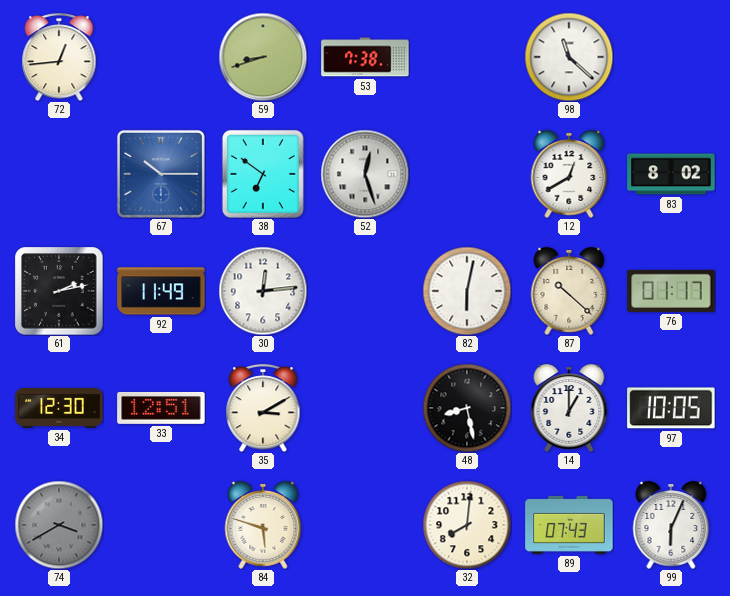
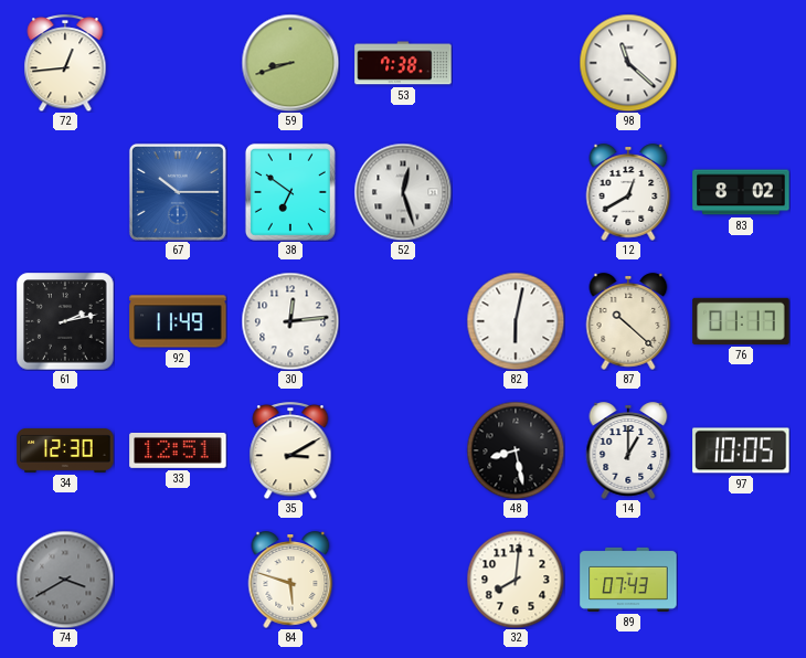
99: 6:04 -> none (671, 525)
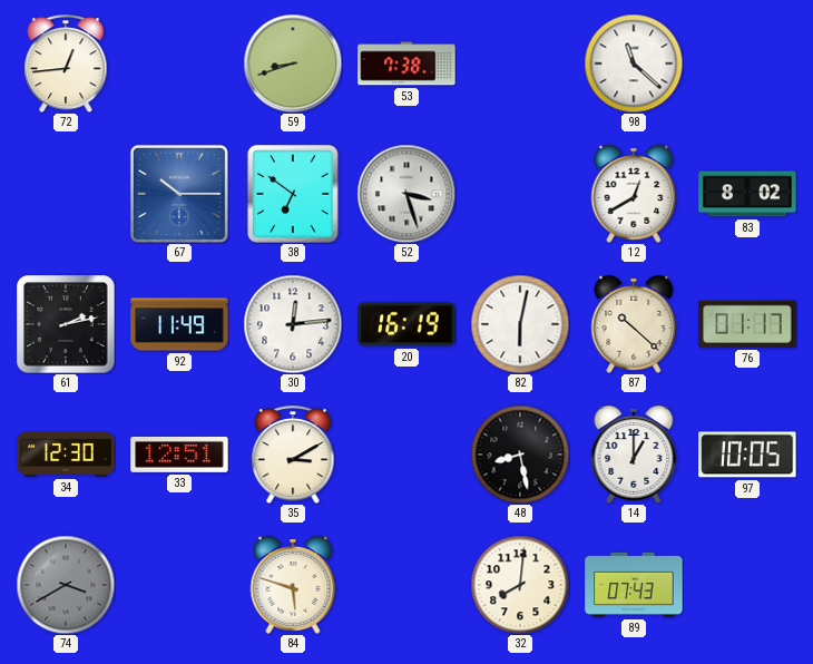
52: 12:27 -> 3:27 (406, 194)
20: none -> 16:19 (406, 324)
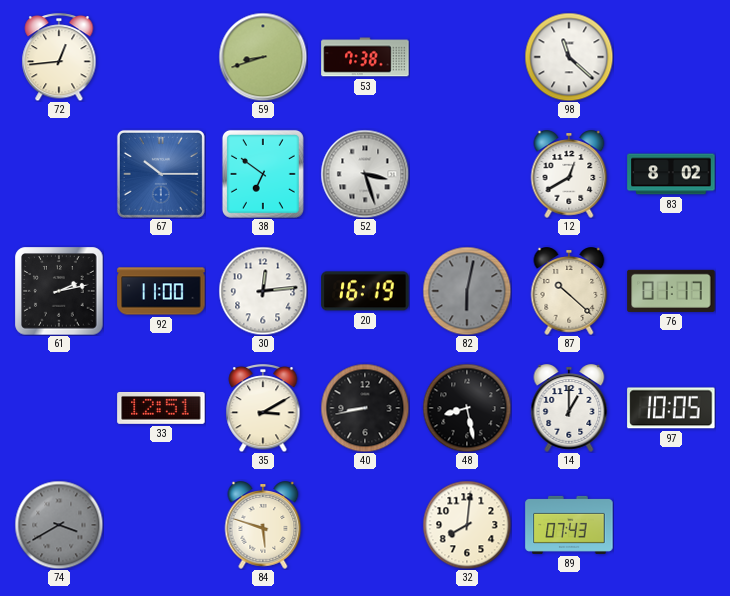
92: 11:49 -> 11:00 (161, 291)
82 dial: white -> grey (467, 291)
34: 12:30 -> none (66, 455)
40: none -> 8:43 (365, 408)
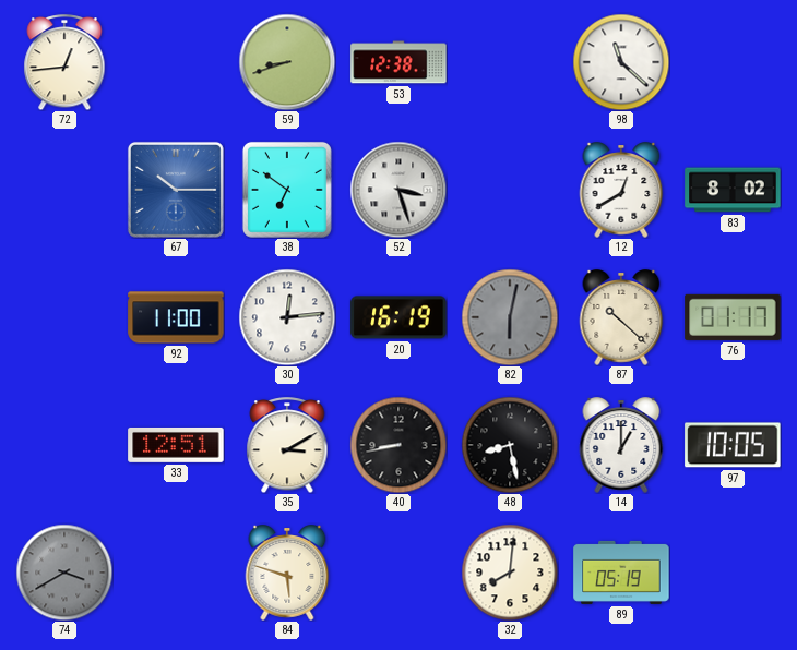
53: 7:38 -> 12:38 (398, 62)
61: 2:13 -> none (59, 291)
89: 07:43 -> 05:19 (621, 573)
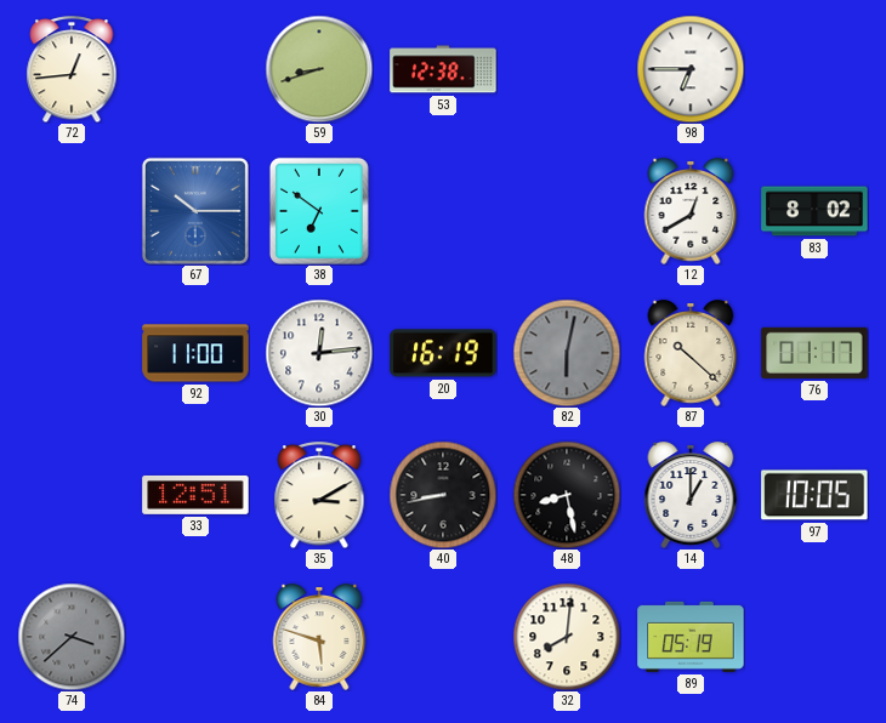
98: 11:22 -> 6:45 (691, 69)
52: 3:27 -> none (398, 190)
74: 3:40 -> 3:38 (72, 637)
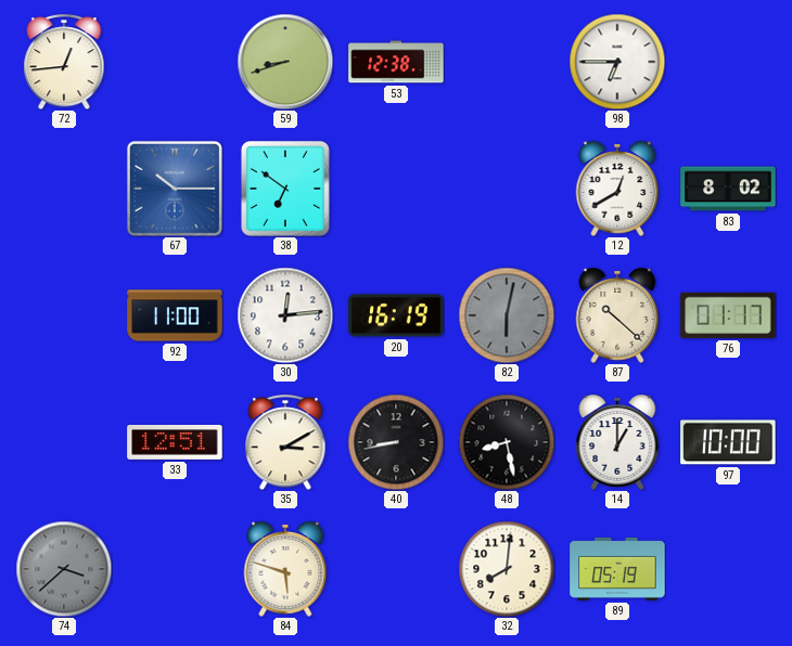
97: 10:05 -> 10:00 (728, 442)
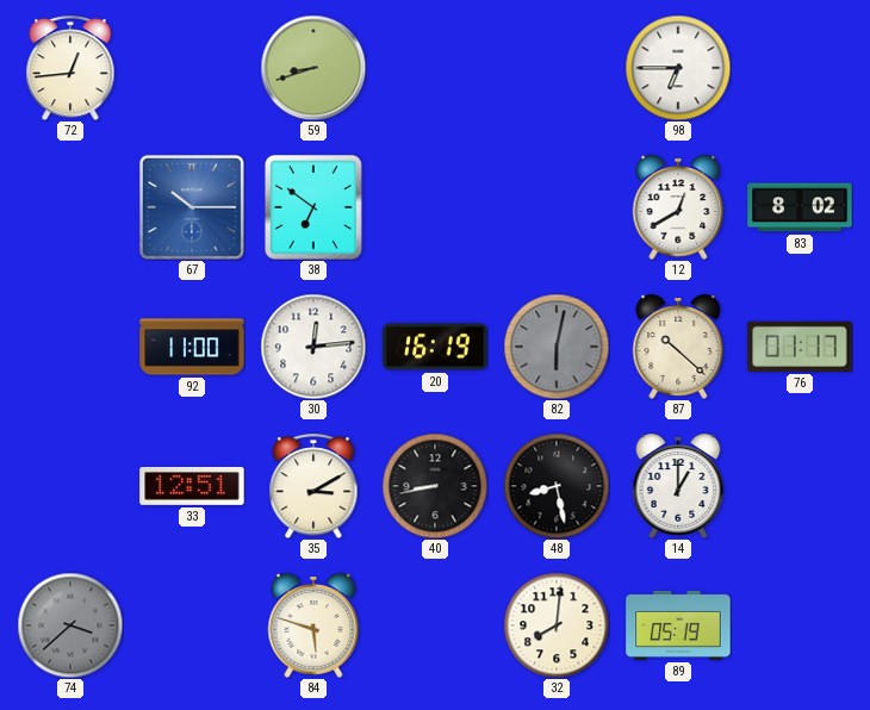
53: 12:38 -> none (396, 62)
97: 10:00 -> none (728, 442)
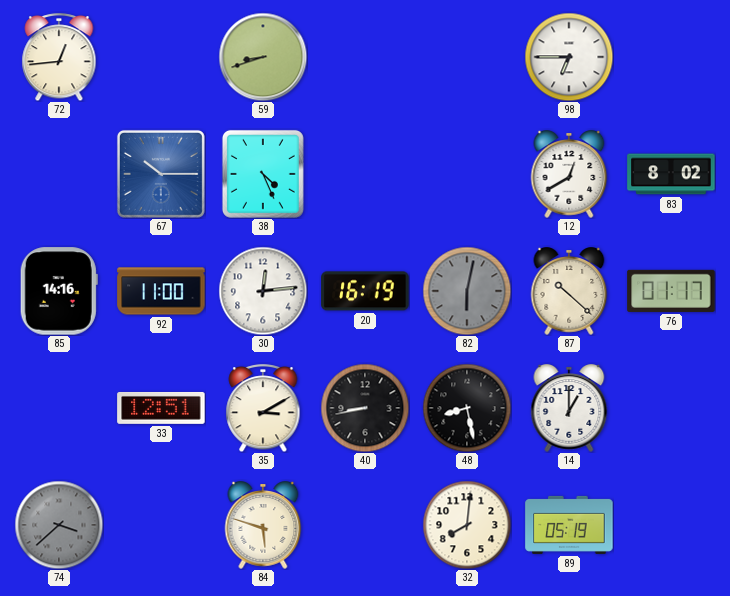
38: 6:51 -> 4:26 (263, 174)
85: none -> 14:16 (59, 291)
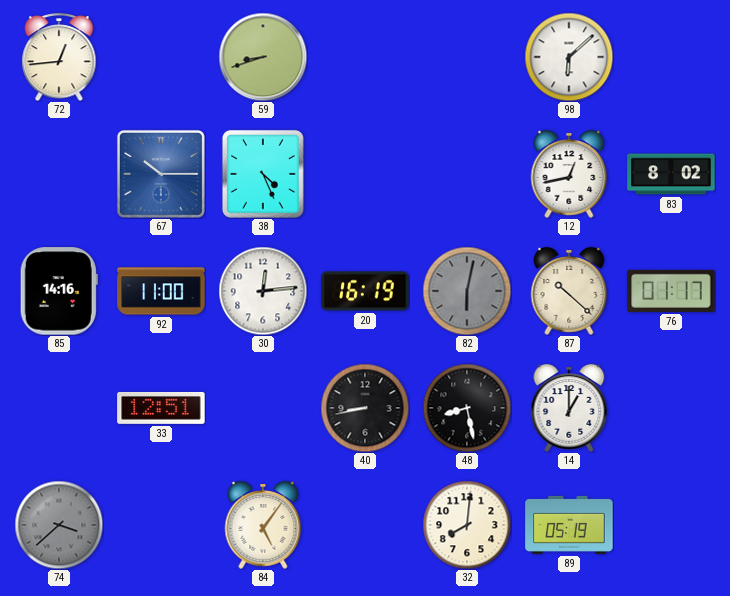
98: 6:45 -> 6:08 (569, 57)
12: 12:40 -> 12:43 (569, 174)
35: 3:10 -> none (263, 408)
84: 5:48 -> 5:06 (263, 525)
